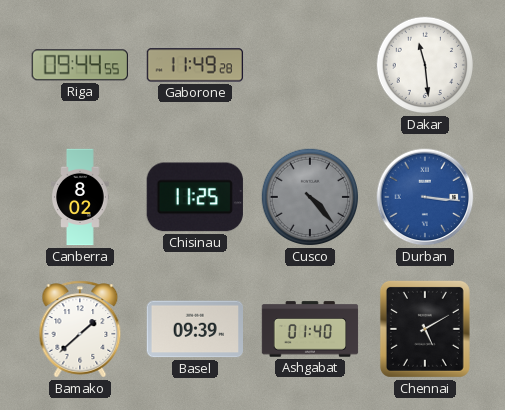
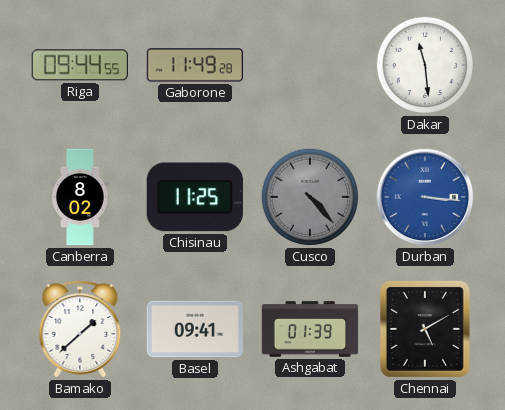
Basel: 09:39 -> 09:41 (194, 329)
Ashgabat: 01:40 -> 01:39 (310, 329)
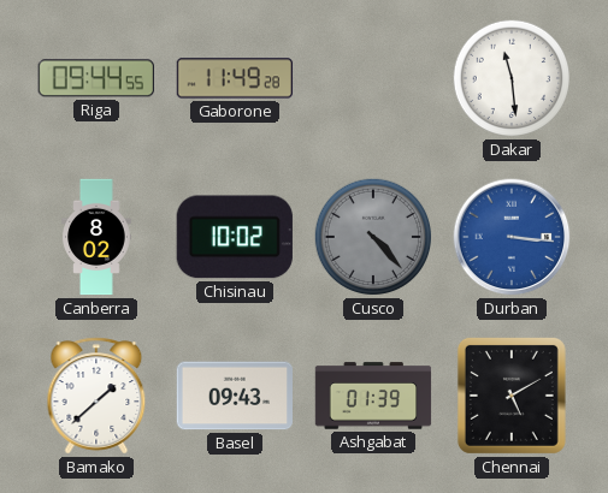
Chisinau: 11:25 -> 10:02 (235, 237)
Basel: 09:41 -> 09:43 (234, 396)
